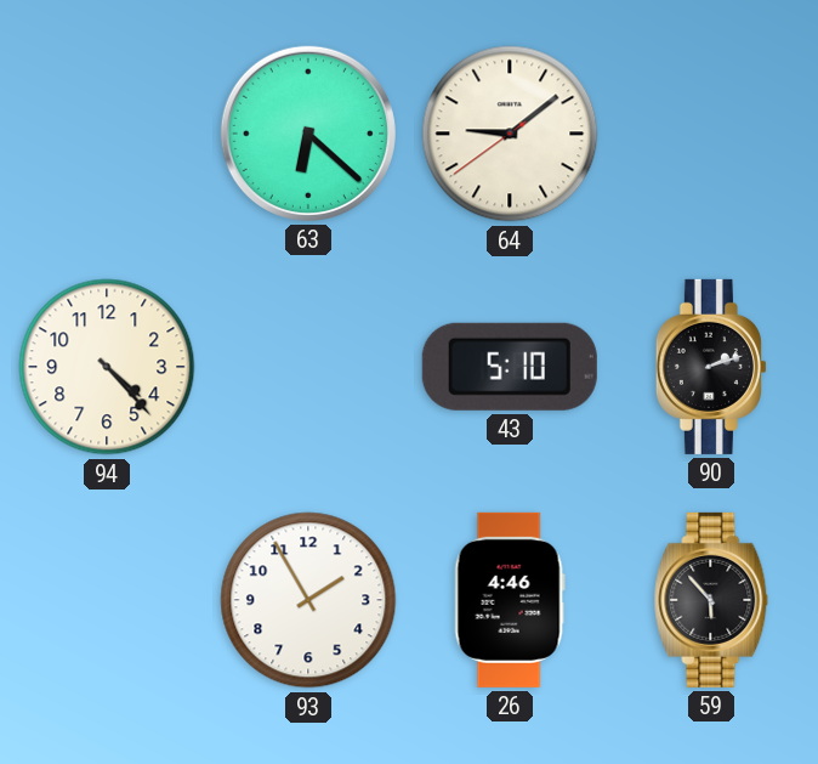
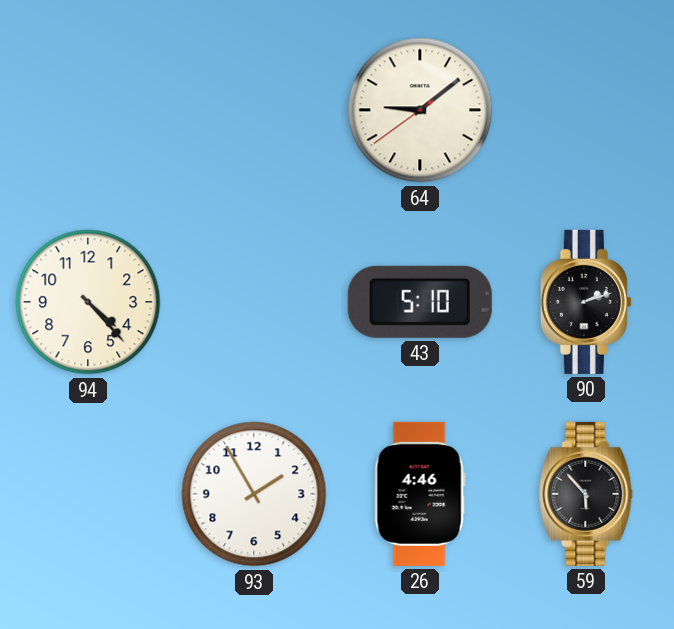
63: 6:22 -> none (308, 134)
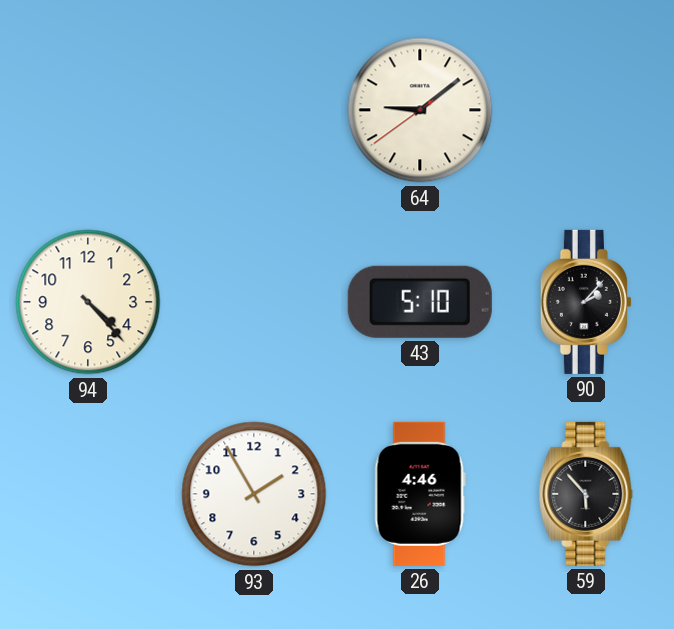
90: 2:12 -> 2:07 (586, 302)
